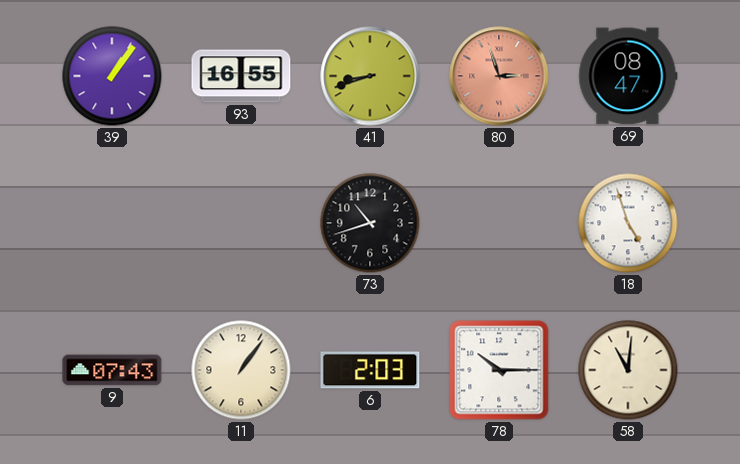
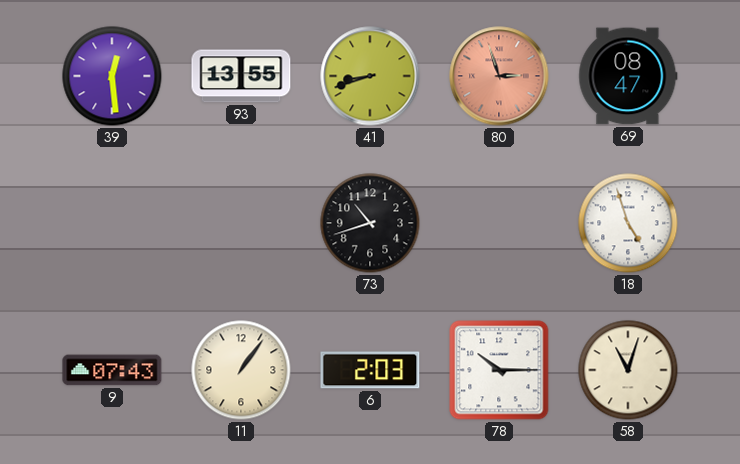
39: 1:06 -> 12:29 (112, 76)
93: 16:55 -> 13:55 (241, 76)
58: 11:01 -> 11:03 (628, 370)
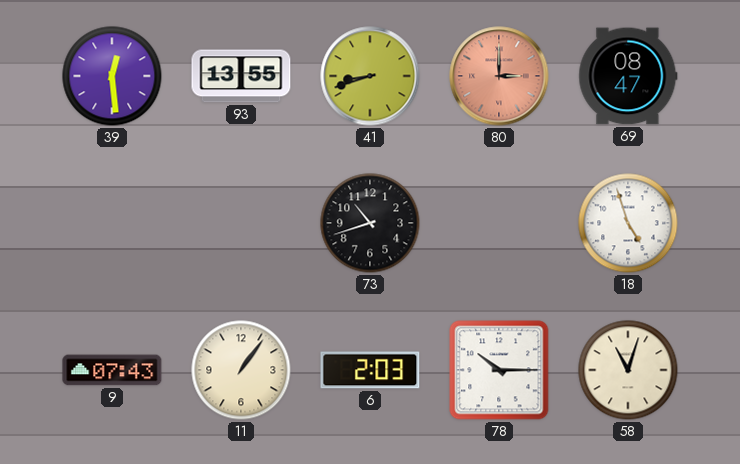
80: 2:57 -> 3:00 (499, 76)
